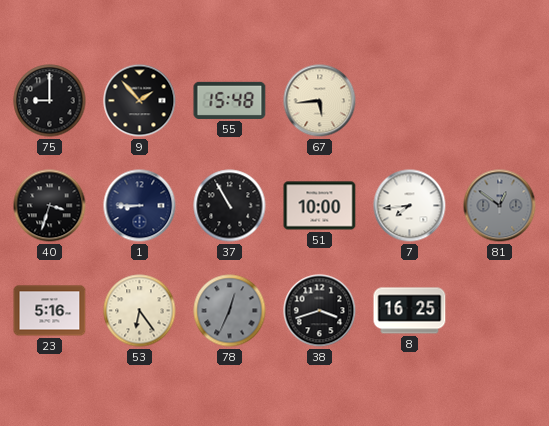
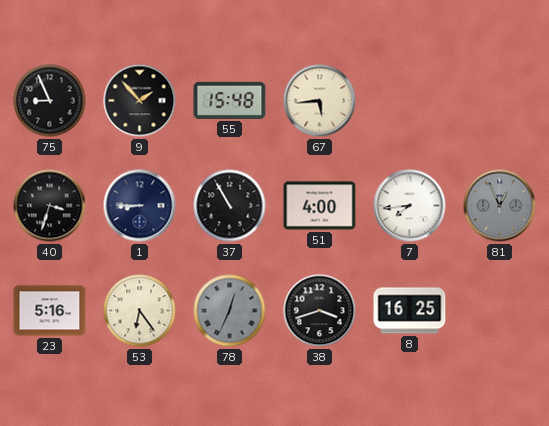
75: 9:00 -> 8:56 (50, 101)
51: 10:00 -> 4:00 (320, 206)
81: 12:51 -> 12:56 (500, 206)
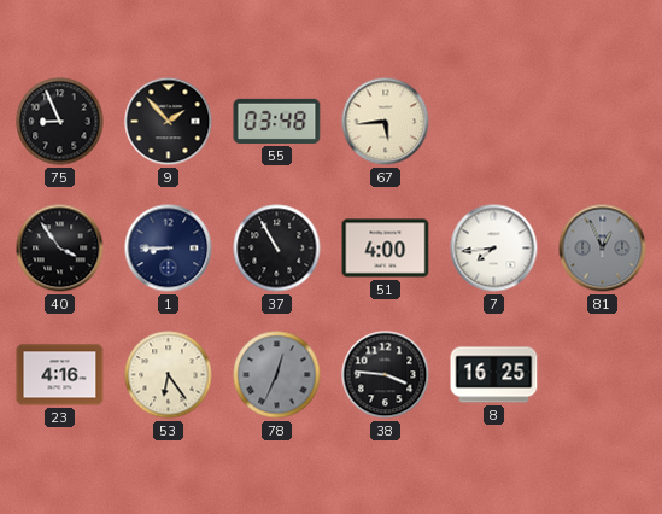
55: 15:48 -> 03:48 (277, 121)
40: 3:33 -> 3:54 (60, 249)
23: 5:16 -> 4:16 (60, 375)
38: 3:42 -> 3:46 (386, 375)
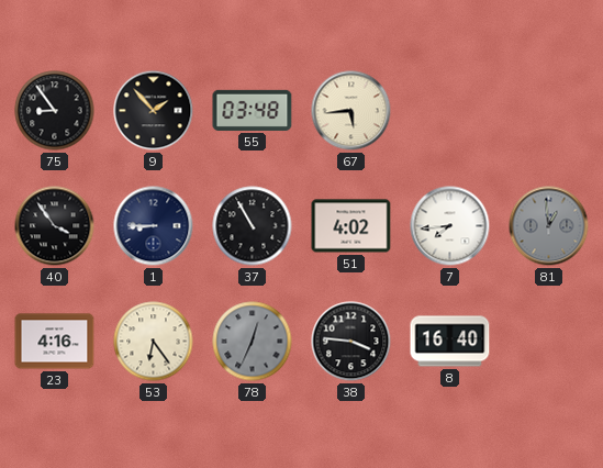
75: 8:56 -> 8:54 (55, 111)
51: 4:00 -> 4:02 (351, 226)
81: 12:56 -> 12:59 (549, 226)
8: 16:25 -> 16:40 (450, 342)
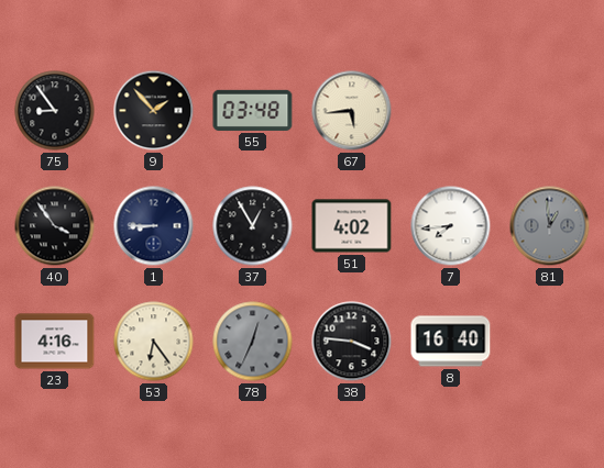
37: 10:55 -> 12:55 (253, 226)
